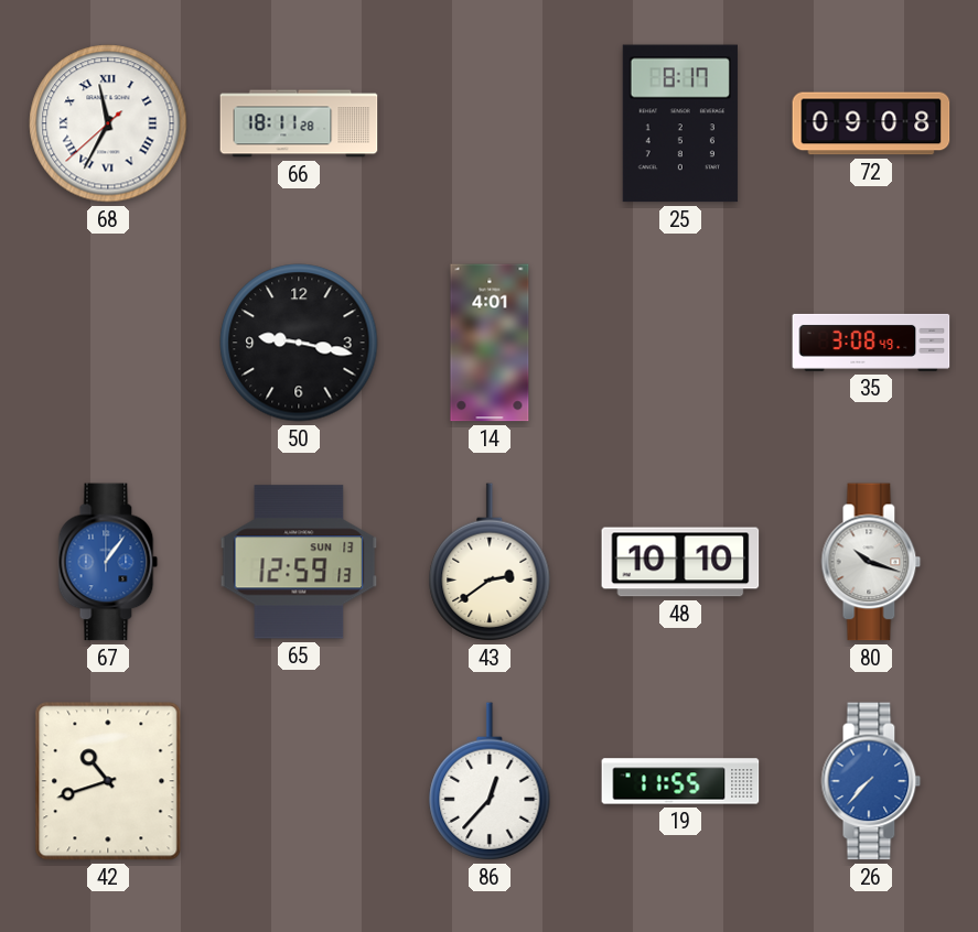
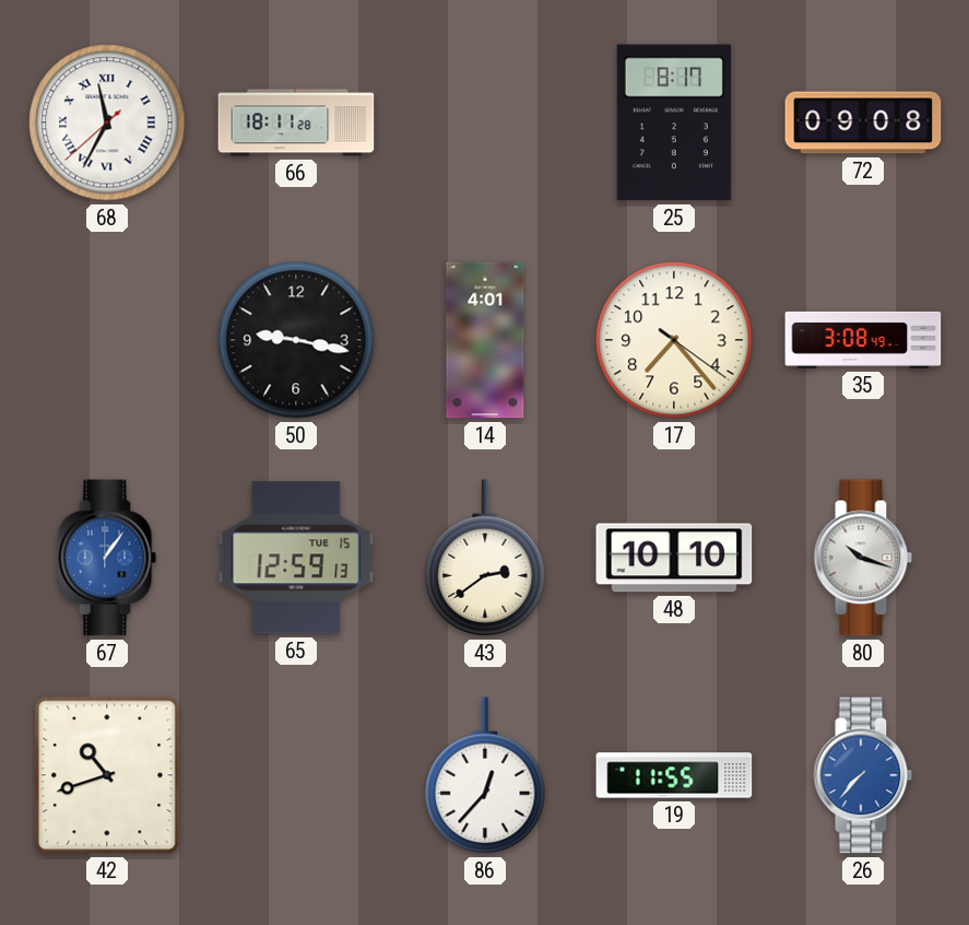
17: none -> 7:23 (674, 340)
65 date: SUN 13 -> TUE 15 (296, 558)
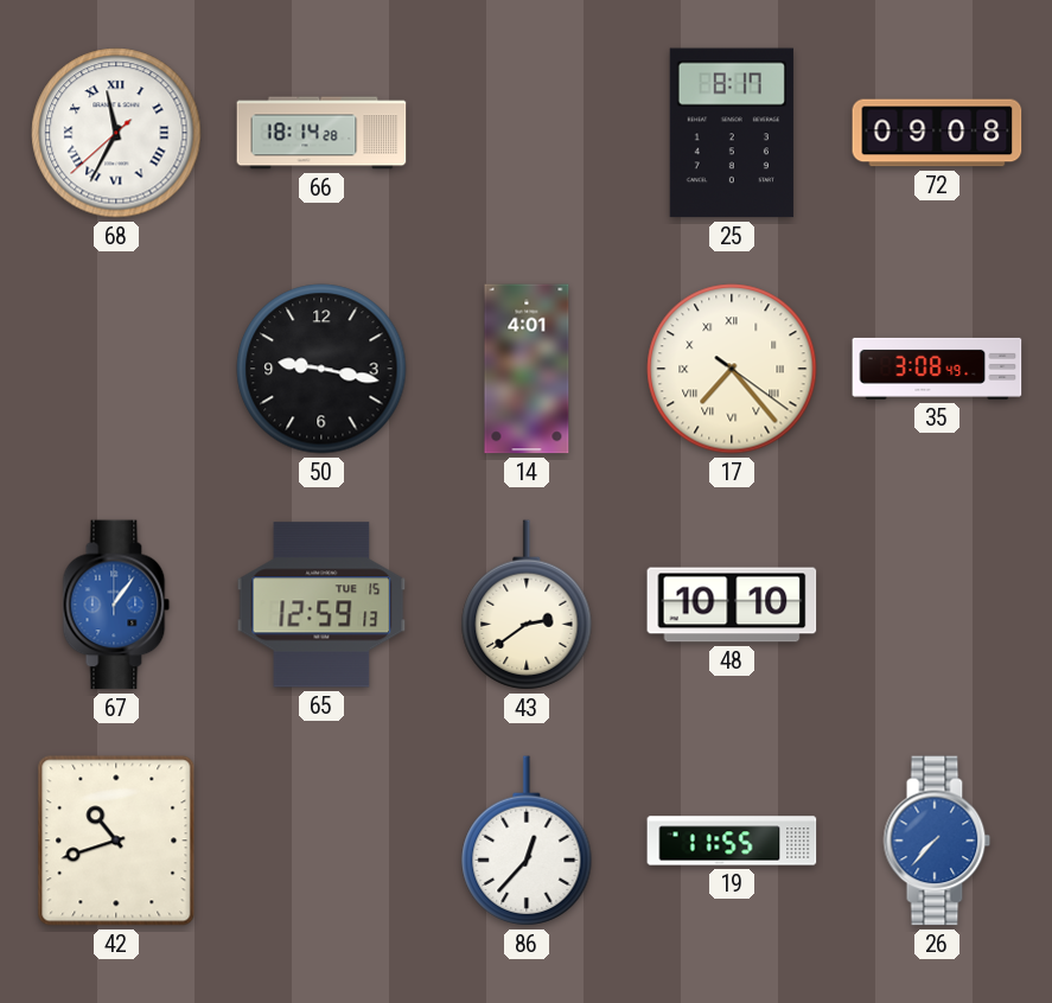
66: 18:11 -> 18:14 (321, 133)
17 numerals: Arabic -> Roman (732, 369)
80: 10:18 -> none (863, 558)
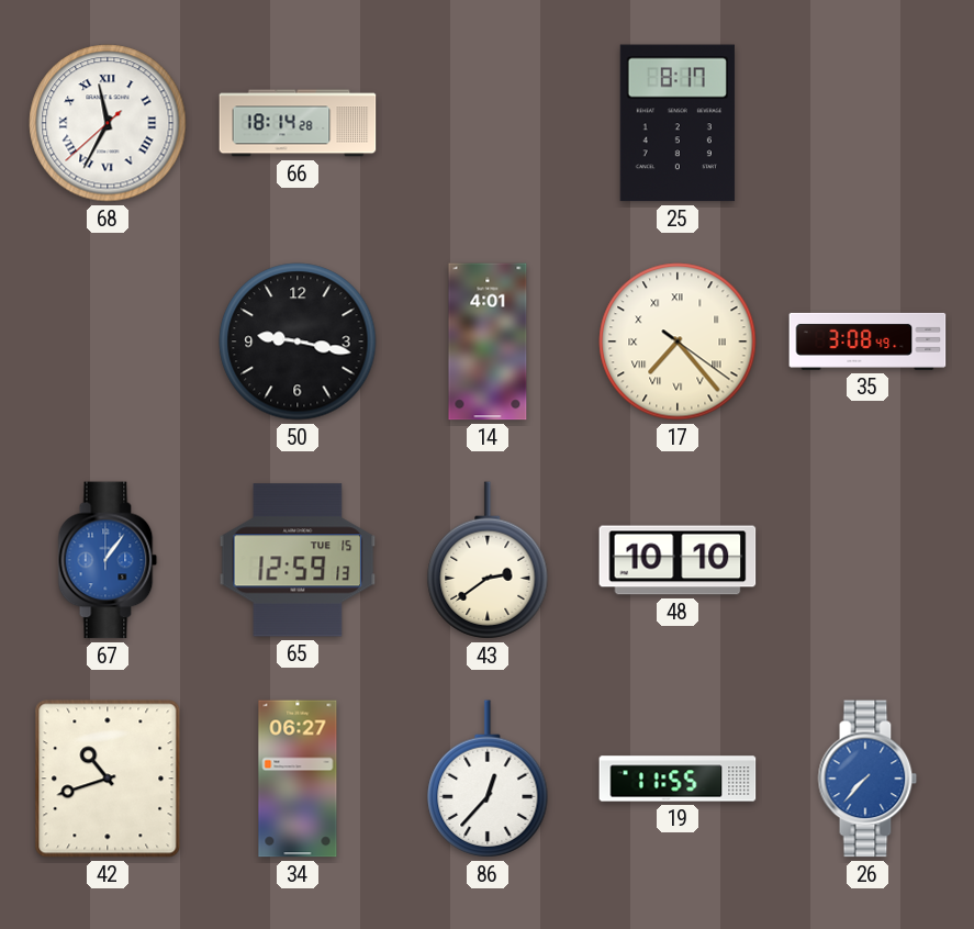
72: 09:08 -> none (937, 133)
34: none -> 06:27 (298, 779)
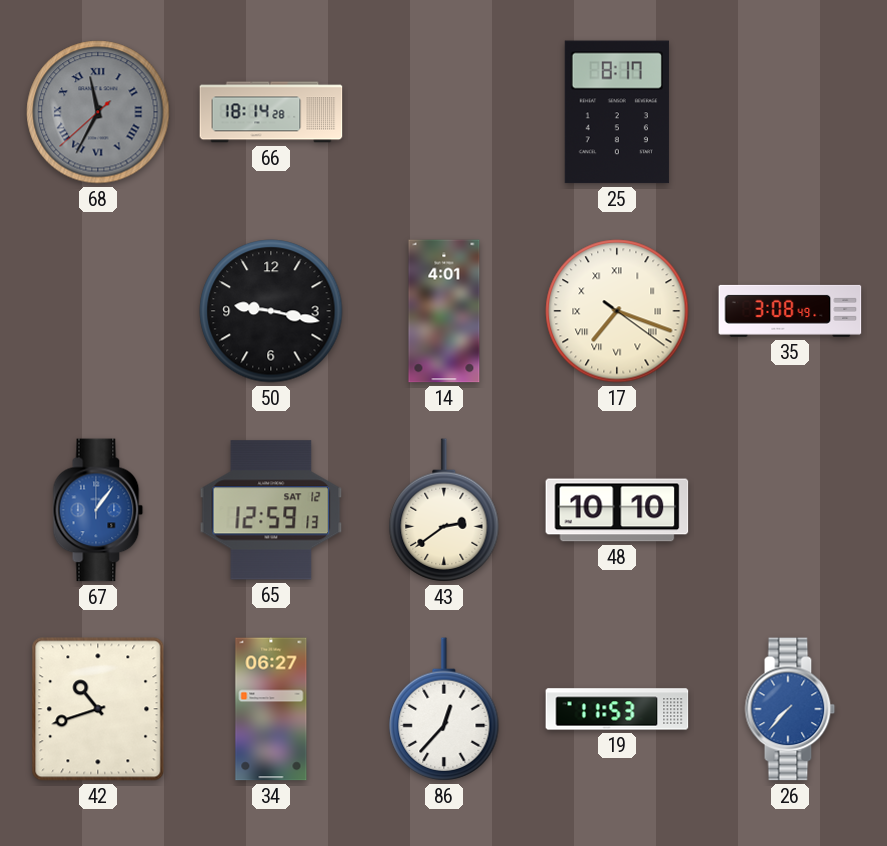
68 dial: white -> grey (98, 112)
17: 7:23 -> 7:18 (617, 311)
65 date: TUE 15 -> SAT 12 (271, 510)
19: 11:55 -> 11:53 (617, 709)
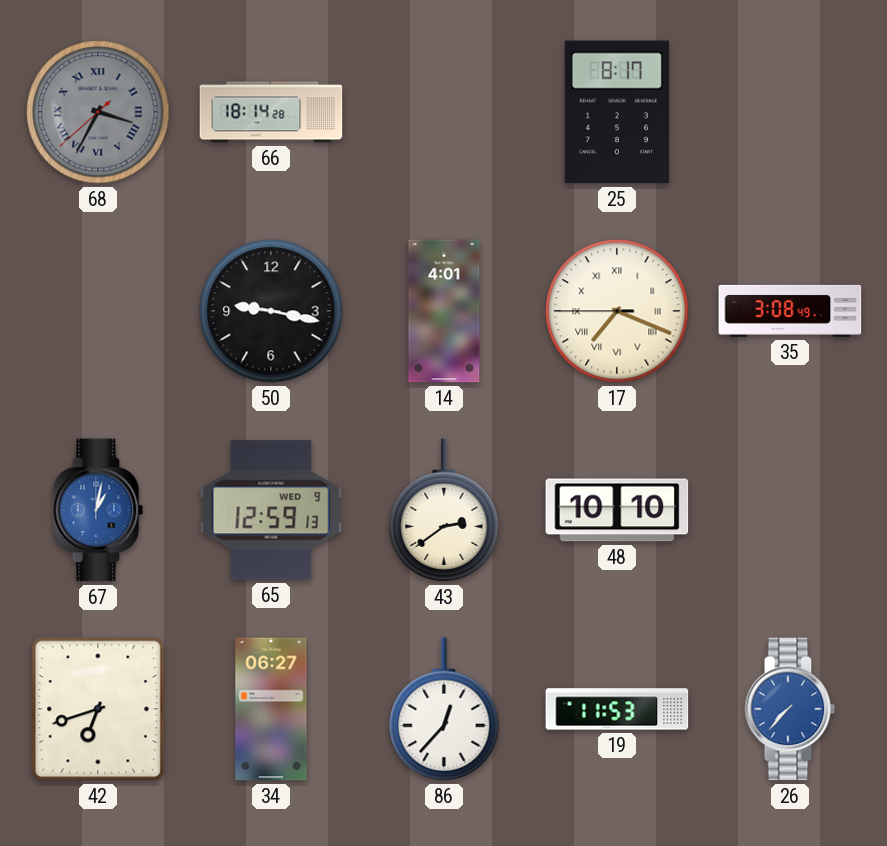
68: 11:34 -> 3:34 (98, 112)
17: 7:18:21 -> 7:18:45 (617, 311)
67: 1:06 -> 1:02 (98, 510)
65 date: SAT 12 -> WED 9 (271, 510)
42: 10:42 -> 6:42 (98, 709)
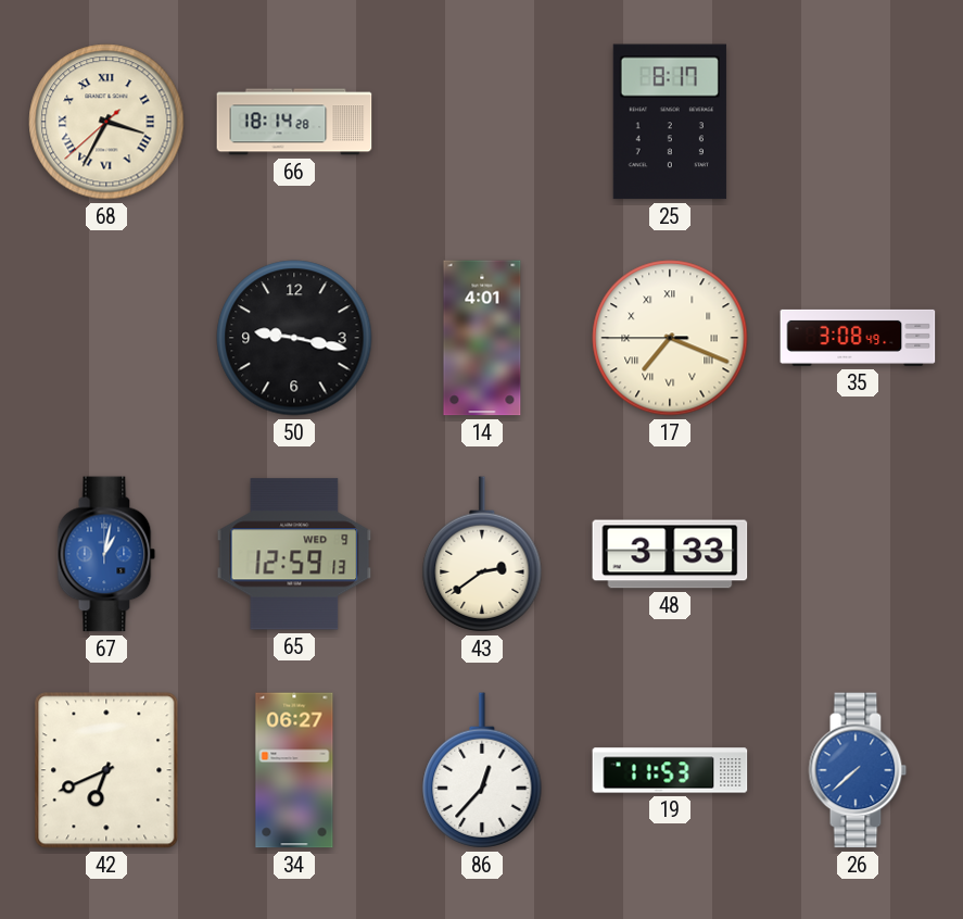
68 dial: grey -> cream (106, 122)
48: 10:10 -> 3:33 (670, 554)
42: 6:42 -> 6:41 (106, 770)
26: 7:37 -> 7:38 (858, 770)
